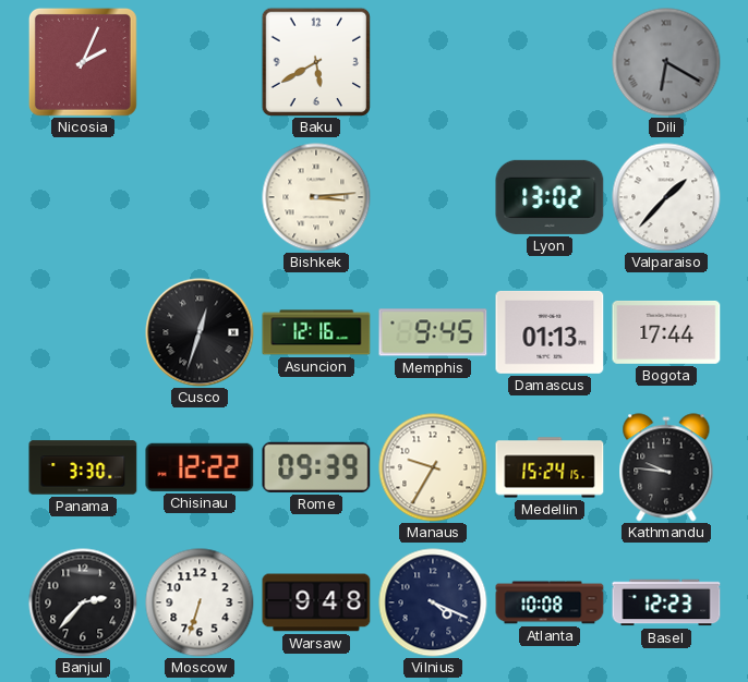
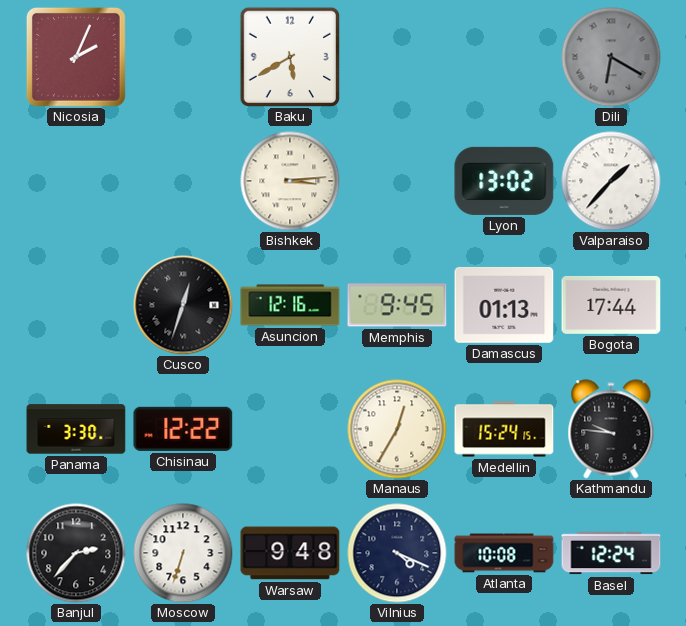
Rome: 09:39 -> none (316, 467)
Manaus: 9:35 -> 12:35 (397, 429)
Basel: 12:23 -> 12:24 (611, 553)
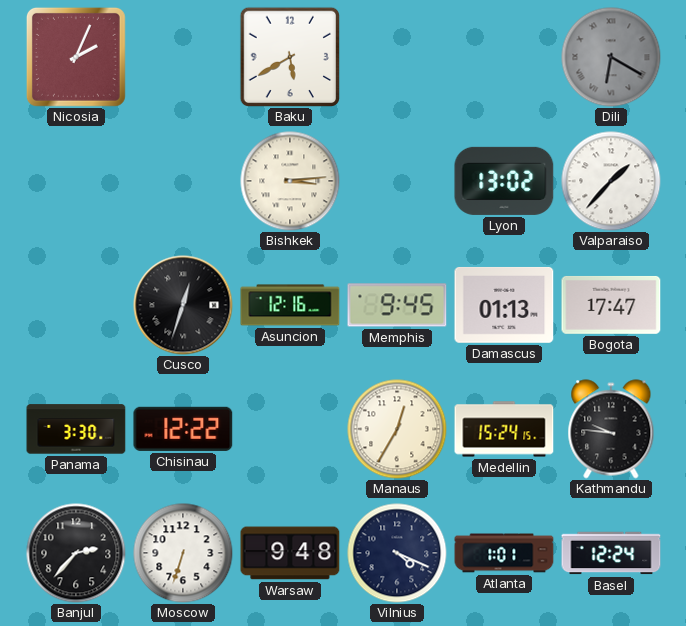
Bogota: 17:44 -> 17:47 (611, 305)
Atlanta: 10:08 -> 1:01 (504, 553)
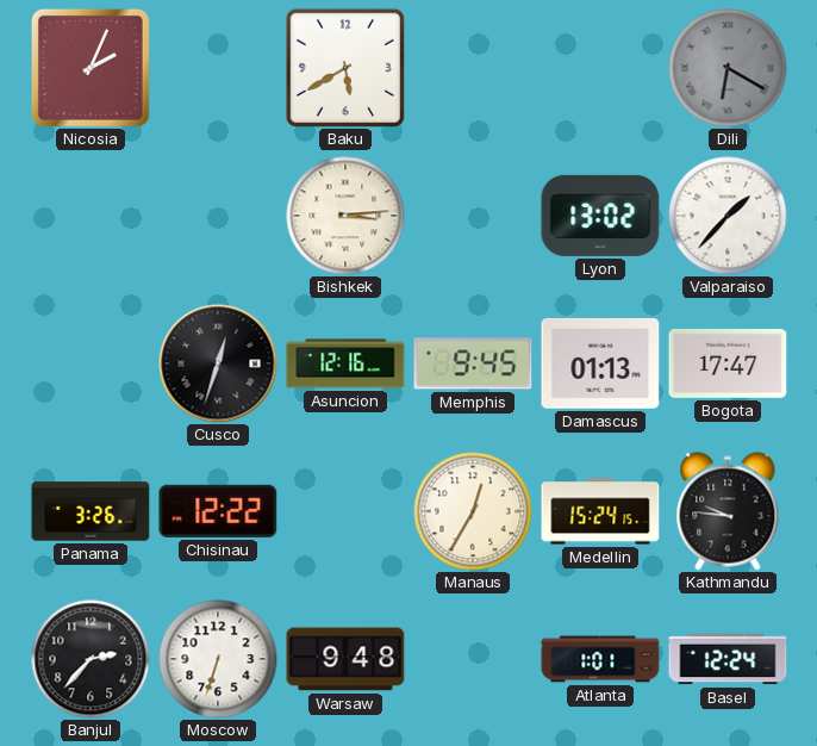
Panama: 3:30 -> 3:26 (91, 511)
Vilnius: 4:19 -> none (397, 553)
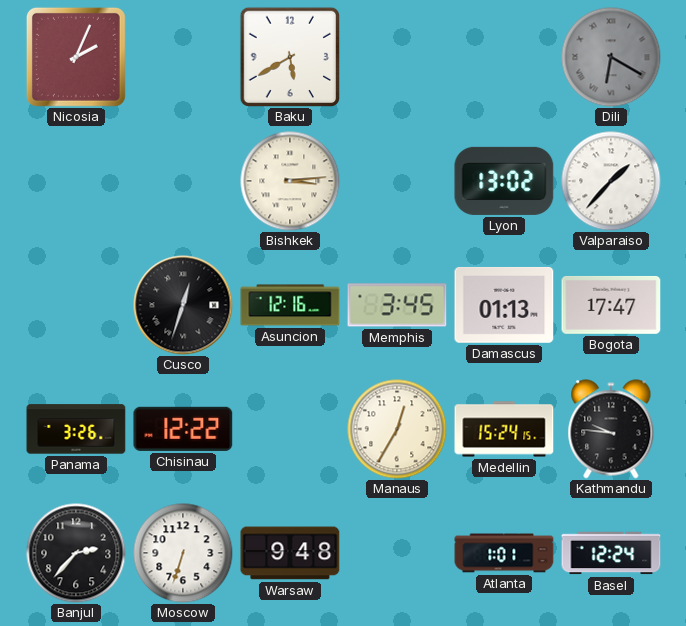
Memphis: 9:45 -> 3:45 (397, 305)
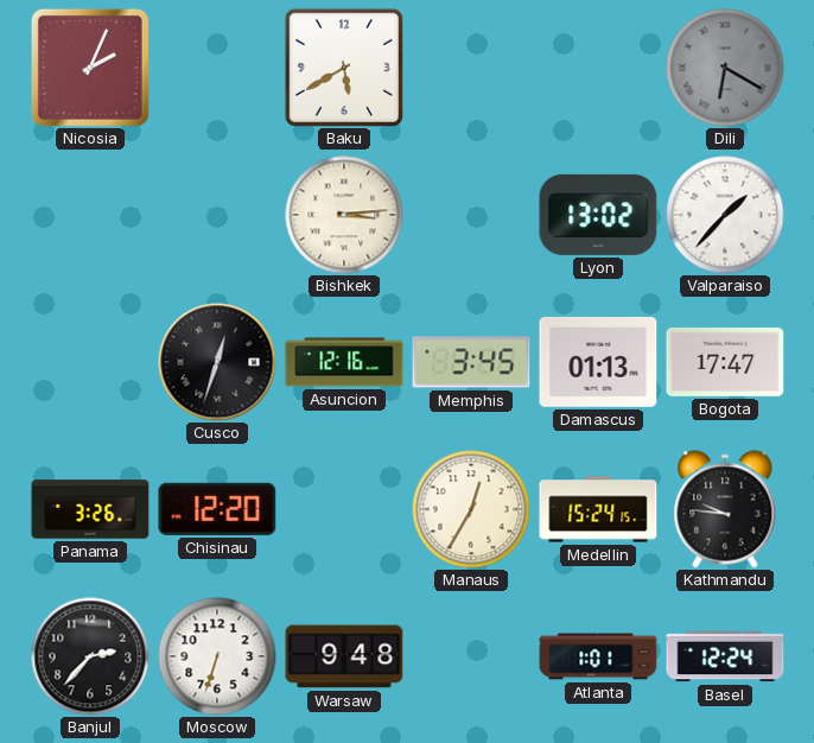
Chisinau: 12:22 -> 12:20 (217, 509)
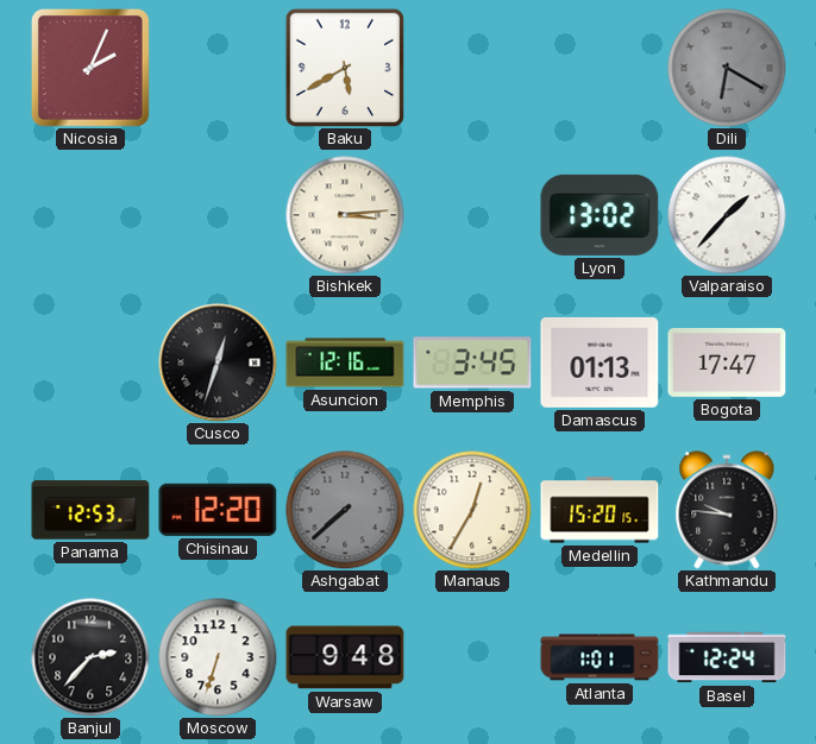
Panama: 3:26 -> 12:53 (90, 510)
Ashgabat: none -> 7:38 (345, 510)
Medellin: 15:24 -> 15:20 (600, 510)
